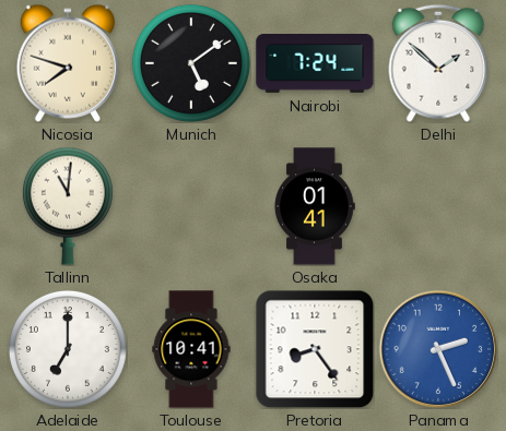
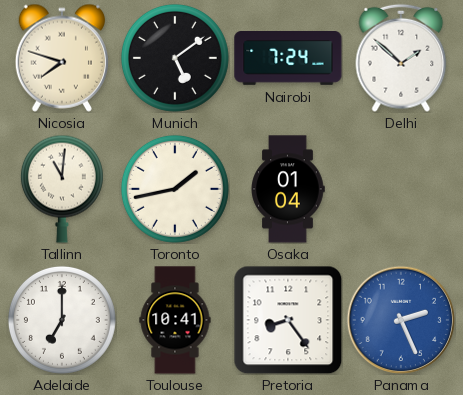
Toronto: none -> 1:43 (175, 189)
Osaka: 01:41 -> 01:04 (288, 189)
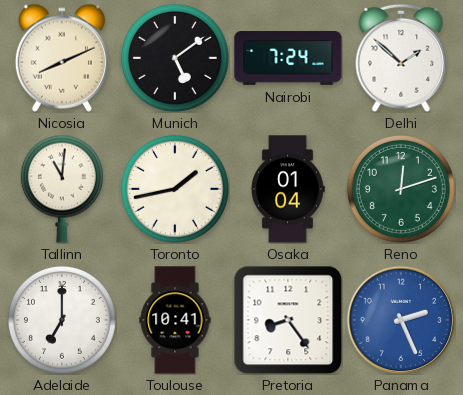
Nicosia: 7:48 -> 8:11 (61, 58)
Reno: none -> 12:12 (401, 189)
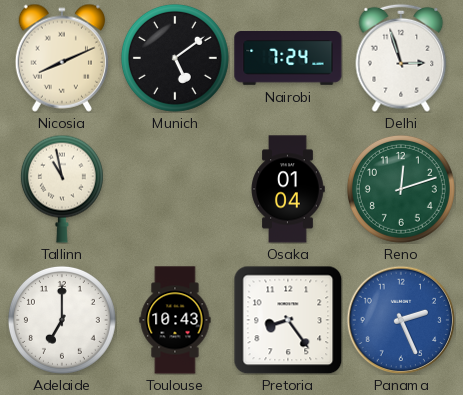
Delhi: 1:52 -> 2:57 (401, 58)
Tallinn: 11:01 -> 10:58 (62, 189)
Toronto: 1:43 -> none (175, 189)
Toulouse: 10:41 -> 10:43 (175, 320)
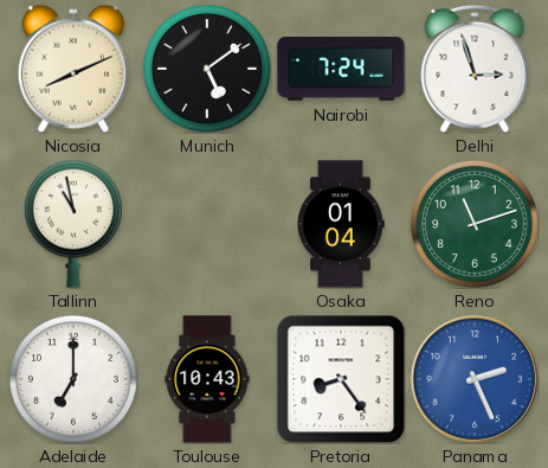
Reno: 12:12 -> 11:12 (475, 224)
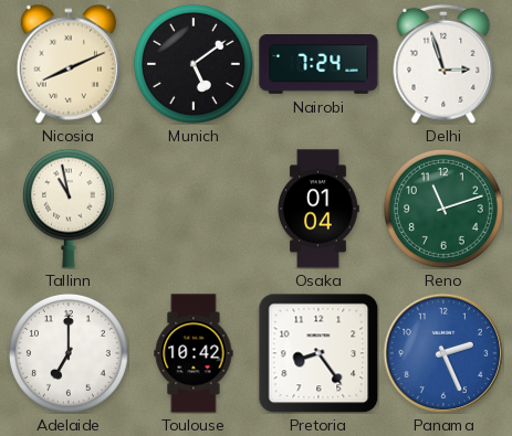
Toulouse: 10:43 -> 10:42 (194, 353)
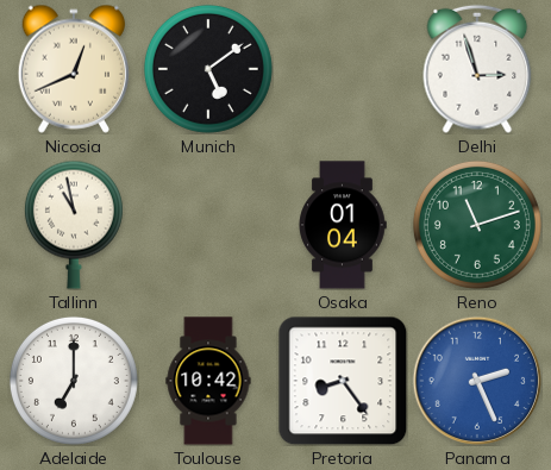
Nicosia: 8:11 -> 12:41 (73, 69)
Nairobi: 7:24 -> none (318, 65)
